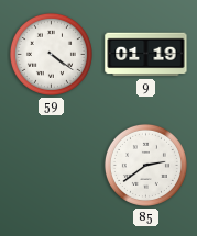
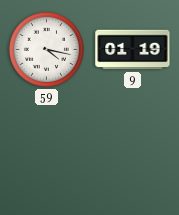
59: 4:21 -> 4:17 (46, 49)
85: 2:39 -> none (145, 165)
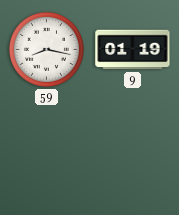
59: 4:17 -> 8:17 (46, 49)
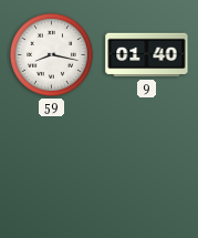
9: 01:19 -> 01:40 (147, 55)
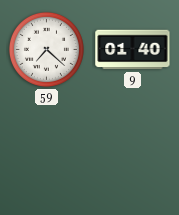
59: 8:17 -> 7:22 (46, 49)
